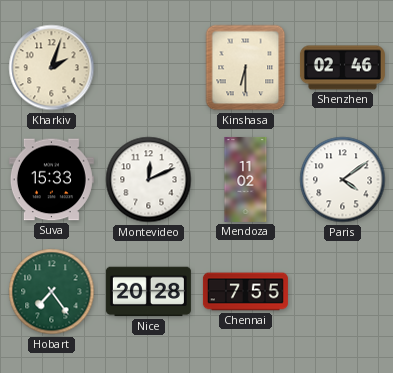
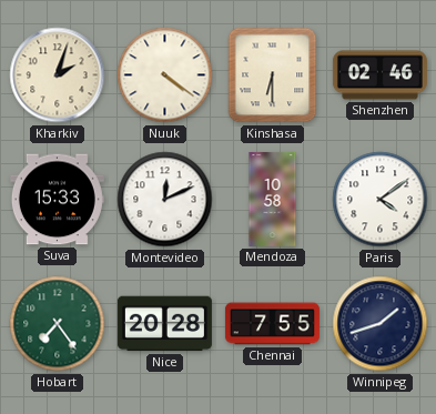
Nuuk: none -> 4:21 (165, 75)
Mendoza: 11:02 -> 10:58 (273, 199)
Winnipeg: none -> 1:42 (381, 324)
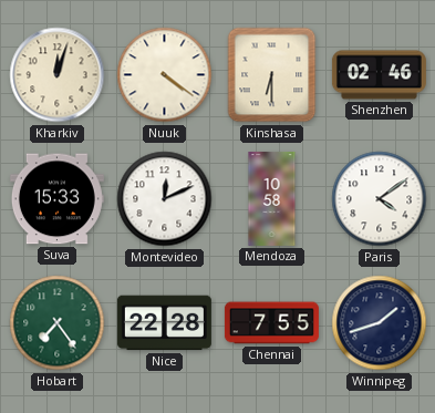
Kharkiv: 2:03 -> 12:03 (58, 75)
Nice: 20:28 -> 22:28 (164, 323)
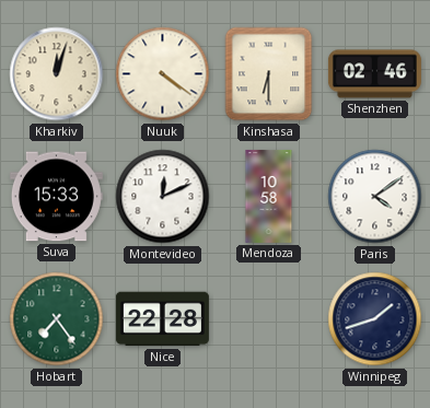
Chennai: 7:55 -> none (271, 323)
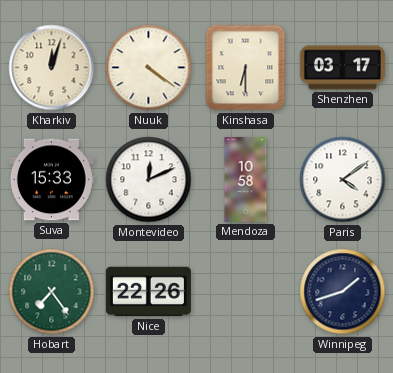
Shenzhen: 02:46 -> 03:17 (342, 68)
Nice: 22:28 -> 22:26 (148, 292)
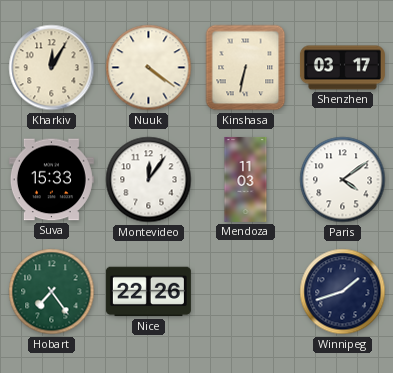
Kharkiv: 12:03 -> 12:05 (52, 68)
Kinshasa: 6:30 -> 6:32 (246, 68)
Montevideo: 12:11 -> 12:06 (149, 180)
Mendoza: 10:58 -> 11:03 (246, 179)
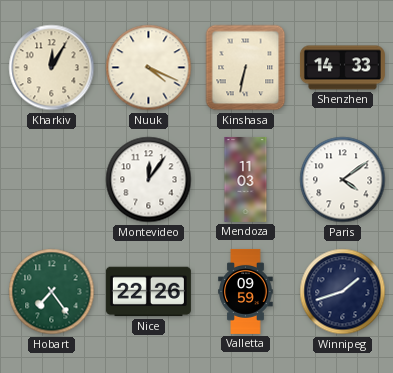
Nuuk: 4:21 -> 4:19 (149, 68)
Shenzhen: 03:17 -> 14:33 (342, 68)
Suva: 15:33 -> none (51, 180)
Valletta: none -> 09:59 (246, 291)
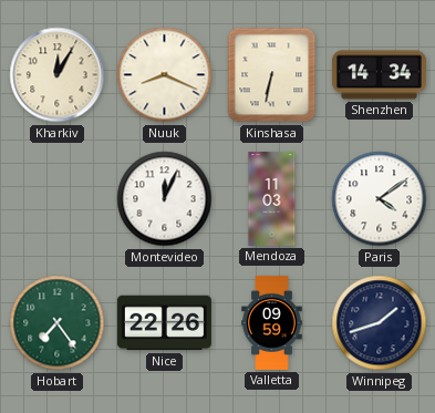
Nuuk: 4:19 -> 8:19 (165, 75)
Shenzhen: 14:33 -> 14:34 (379, 75)
Montevideo: 12:06 -> 12:04 (165, 199)
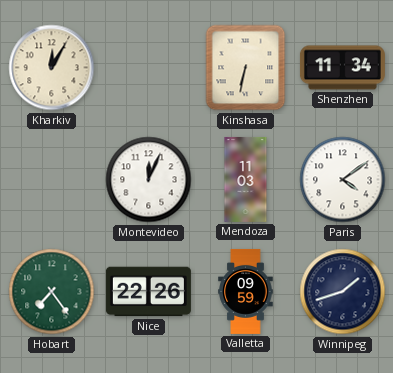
Nuuk: 8:19 -> none (165, 75)
Shenzhen: 14:34 -> 11:34 (342, 68)
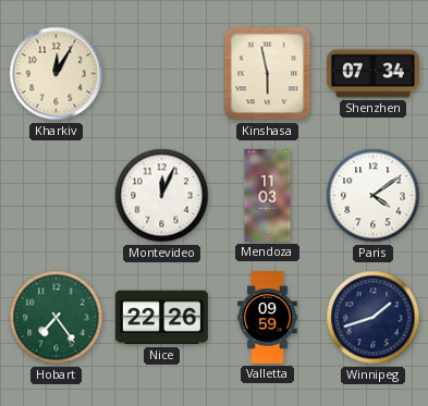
Kinshasa: 6:32 -> 5:58 (268, 74)
Shenzhen: 11:34 -> 07:34 (372, 74)
